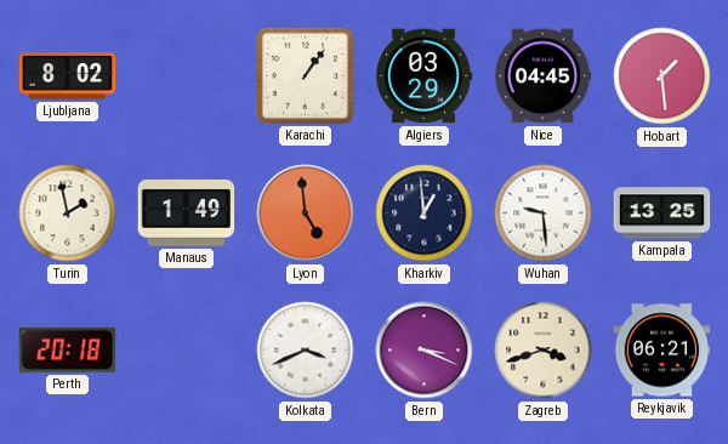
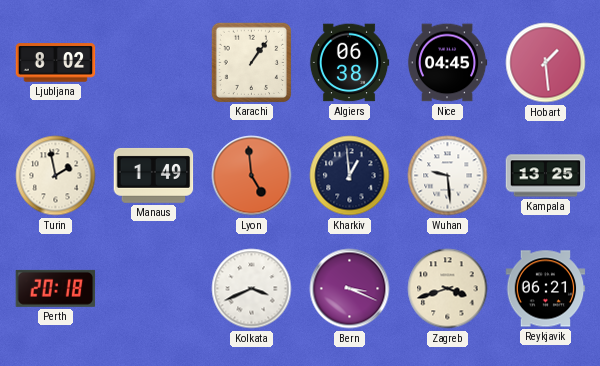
Algiers: 03:29 -> 06:38 (349, 63)
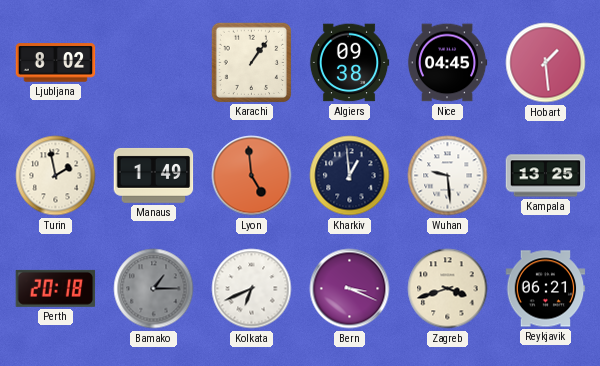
Algiers: 06:38 -> 09:38 (349, 63)
Bamako: none -> 1:15 (154, 289)
Kolkata: 3:41 -> 6:41 (252, 289)
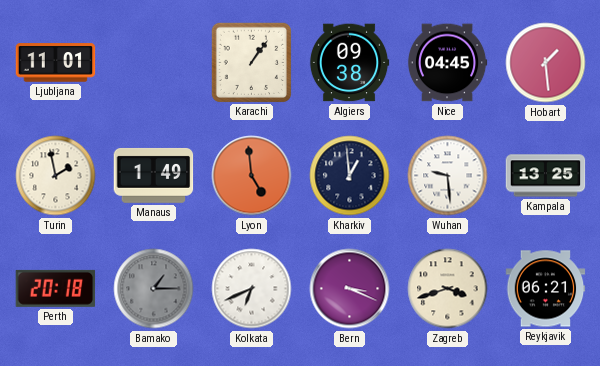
Ljubljana: 8:02 -> 11:01 (56, 63)
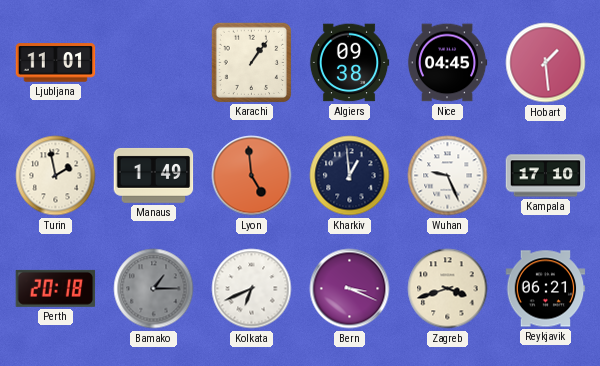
Wuhan: 9:29 -> 9:26 (448, 176)
Kampala: 13:25 -> 17:10 (546, 176)
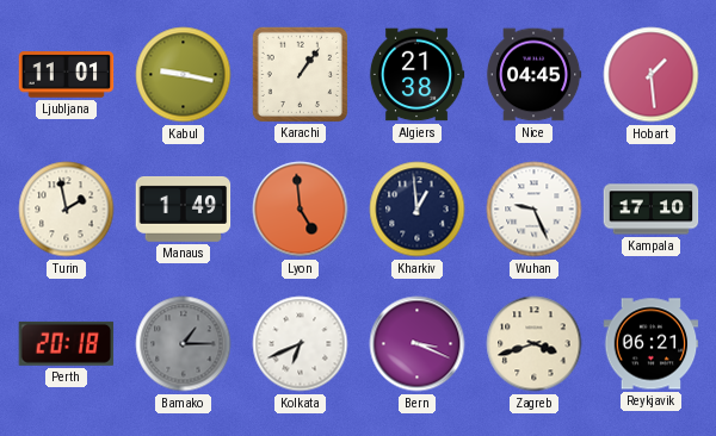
Kabul: none -> 9:17 (184, 75)
Algiers: 09:38 -> 21:38 (416, 75)
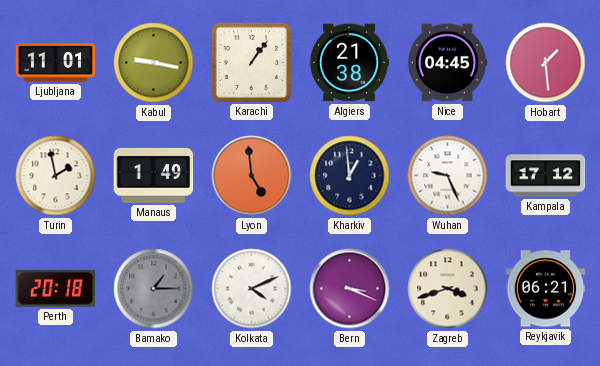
Kampala: 17:10 -> 17:12 (546, 176)
Kolkata: 6:41 -> 4:11 (252, 289)
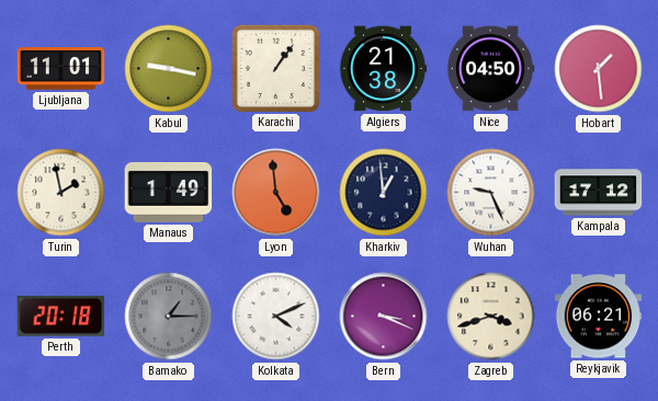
Nice: 04:45 -> 04:50 (490, 69)
